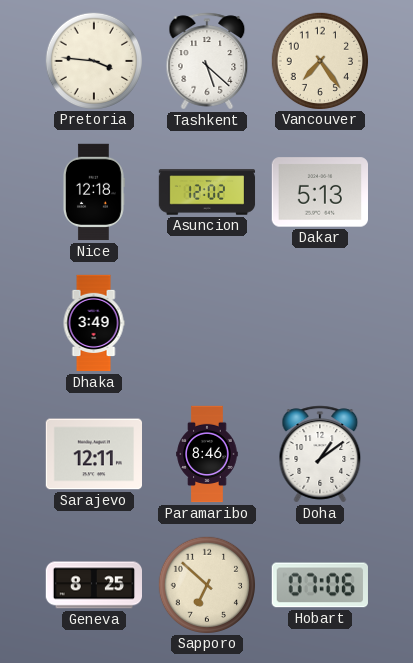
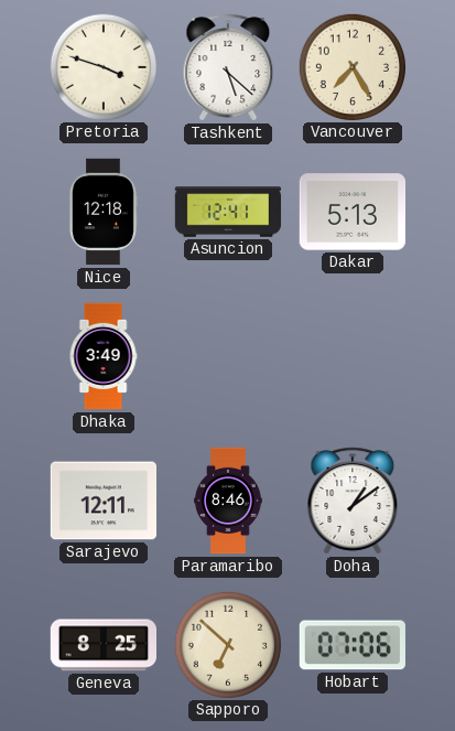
Pretoria: 3:46 -> 3:48 (102, 66)
Vancouver: 7:24 -> 7:25 (351, 66)
Asuncion: 12:02 -> 12:41 (228, 212)
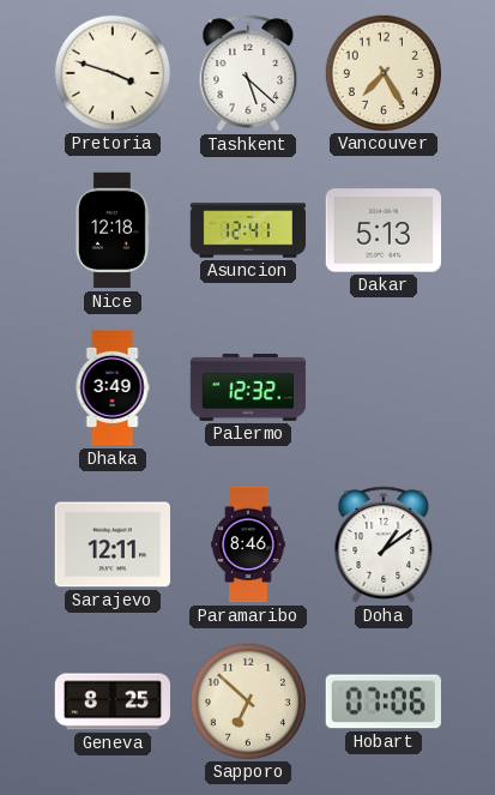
Palermo: none -> 12:32 (248, 387)
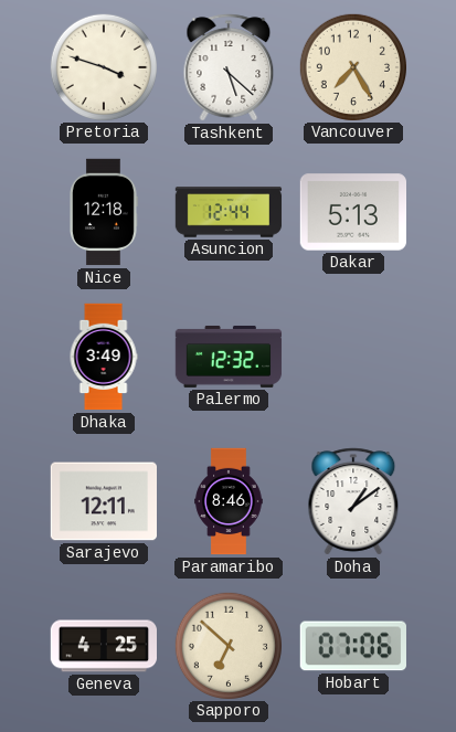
Asuncion: 12:41 -> 12:44 (229, 212)
Geneva: 8:25 -> 4:25 (103, 646)
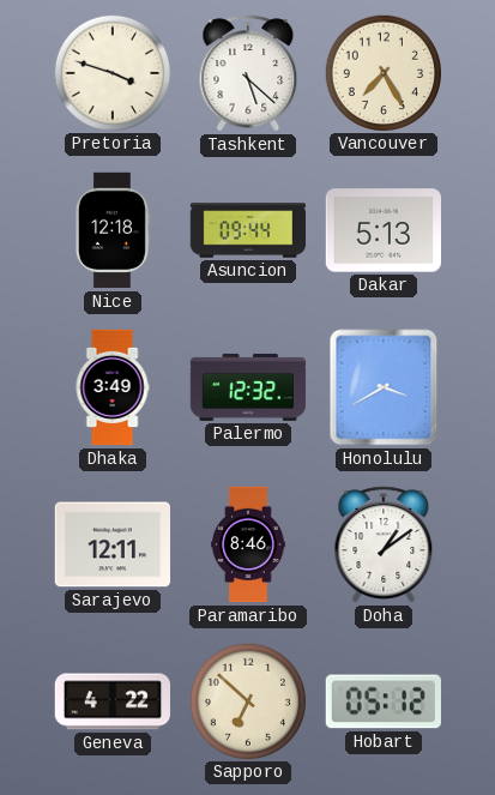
Asuncion: 12:44 -> 09:44 (248, 230)
Honolulu: none -> 3:40 (384, 387)
Geneva: 4:25 -> 4:22 (111, 701)
Hobart: 07:06 -> 05:12 (384, 701)
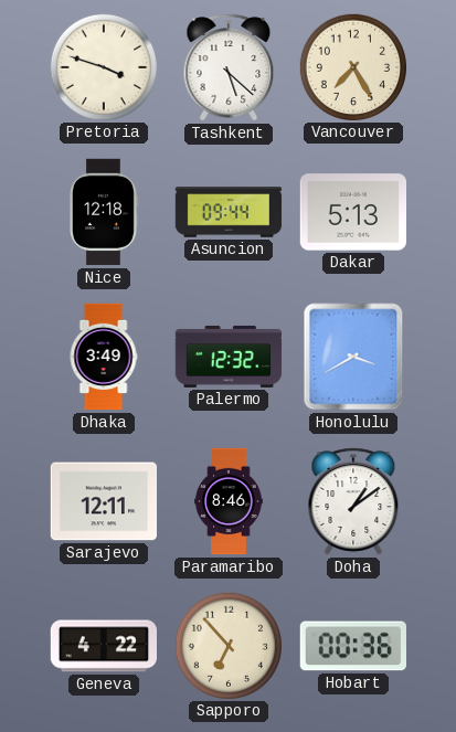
Sapporo: 6:52 -> 6:53 (227, 645)
Hobart: 05:12 -> 00:36 (353, 646)
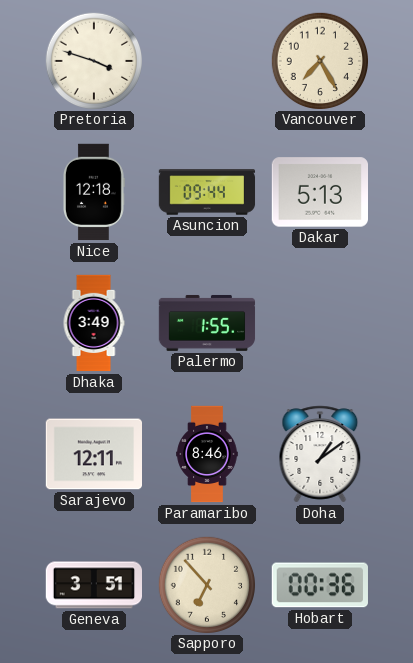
Tashkent: 5:22 -> none (229, 67)
Palermo: 12:32 -> 1:55 (207, 323)
Honolulu: 3:40 -> none (353, 357)
Geneva: 4:22 -> 3:51 (93, 585)
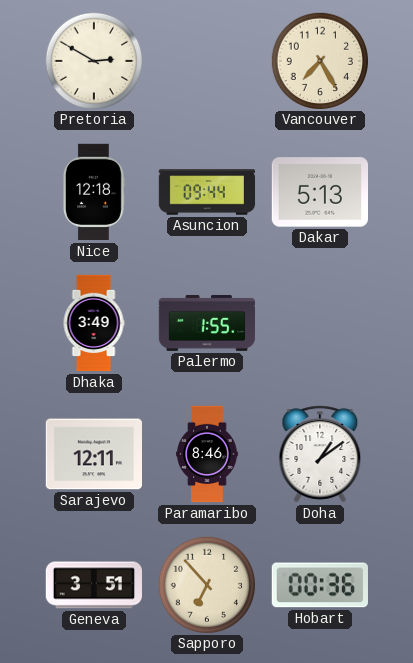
Pretoria: 3:48 -> 2:50 (93, 60)
